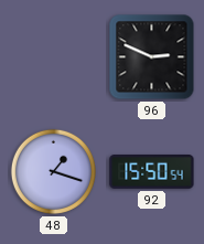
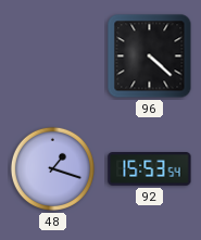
96: 2:49 -> 4:22 (150, 56)
92: 15:50 -> 15:53 (150, 169)
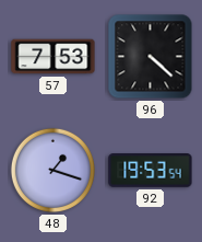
57: none -> 7:53 (54, 57)
92: 15:53 -> 19:53 (151, 171)
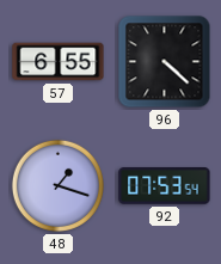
57: 7:53 -> 6:55 (59, 62)
92: 19:53 -> 07:53 (165, 186)
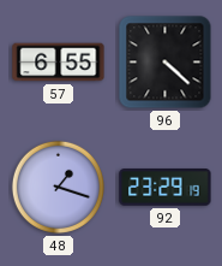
92: 07:53 -> 23:29 (166, 188)
